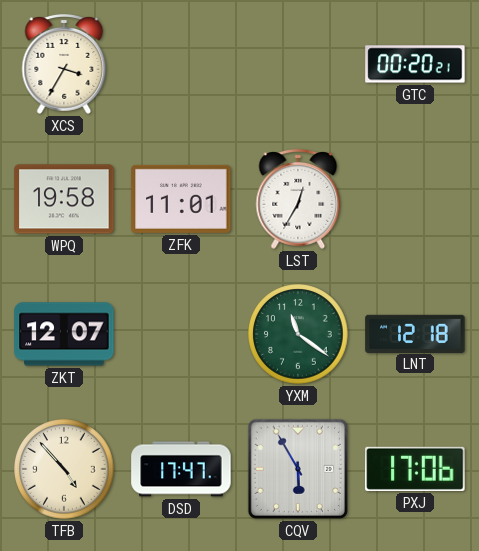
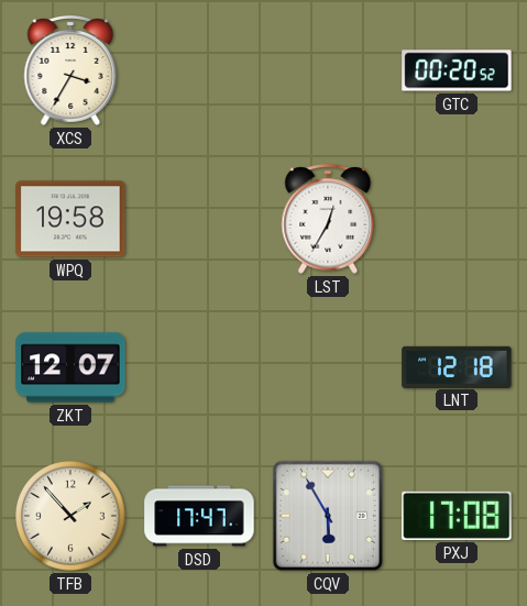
GTC: 00:20:21 -> 00:20:52 (457, 70)
ZFK: 11:01 -> none (181, 199)
YXM: 11:21 -> none (298, 334)
TFB: 4:53 -> 1:53 (70, 516)
PXJ: 17:06 -> 17:08 (457, 516)
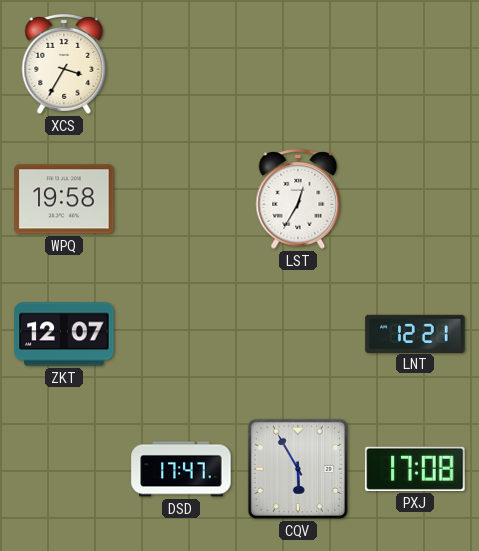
GTC: 00:20 -> none (457, 70)
LNT: 12:18 -> 12:21 (415, 333)
TFB: 1:53 -> none (70, 516)
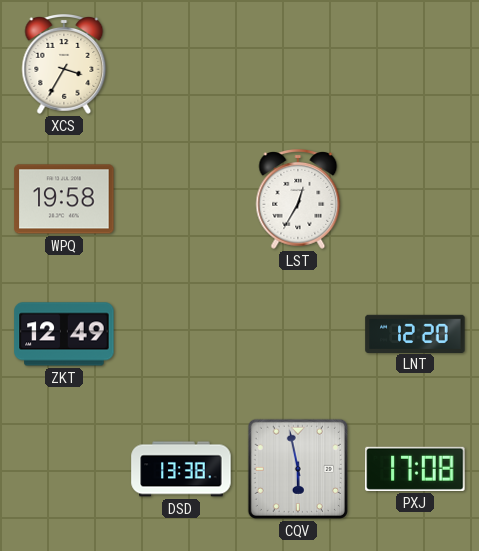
ZKT: 12:07 -> 12:49 (64, 334)
LNT: 12:21 -> 12:20 (415, 333)
DSD: 17:47 -> 13:38 (181, 469)
CQV: 5:55 -> 5:58 (298, 469)
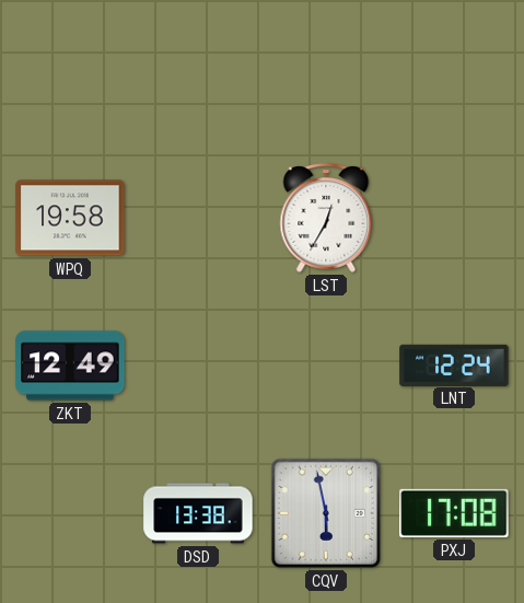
XCS: 3:35 -> none (64, 65)
LNT: 12:20 -> 12:24 (454, 364)
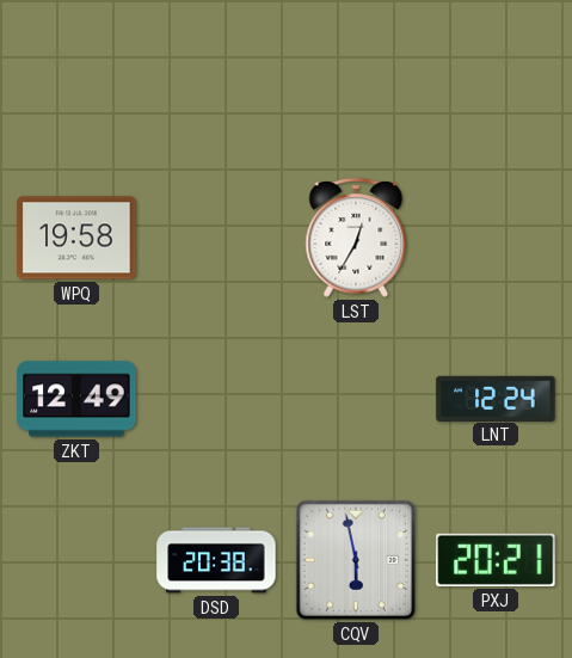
DSD: 13:38 -> 20:38 (216, 560)
PXJ: 17:08 -> 20:21 (496, 560)
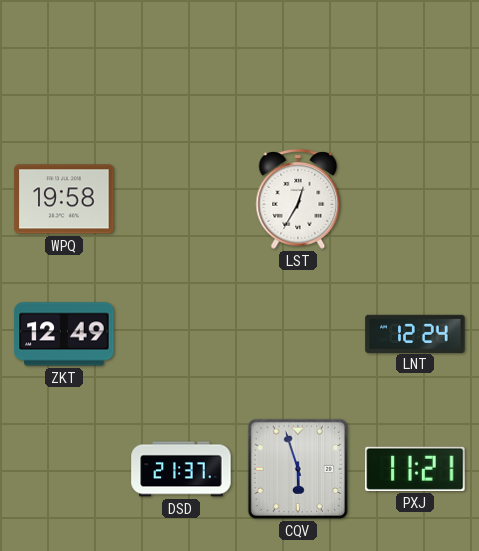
DSD: 20:38 -> 21:37 (181, 469)
CQV: 5:58 -> 5:57 (298, 469)
PXJ: 20:21 -> 11:21 (415, 469)
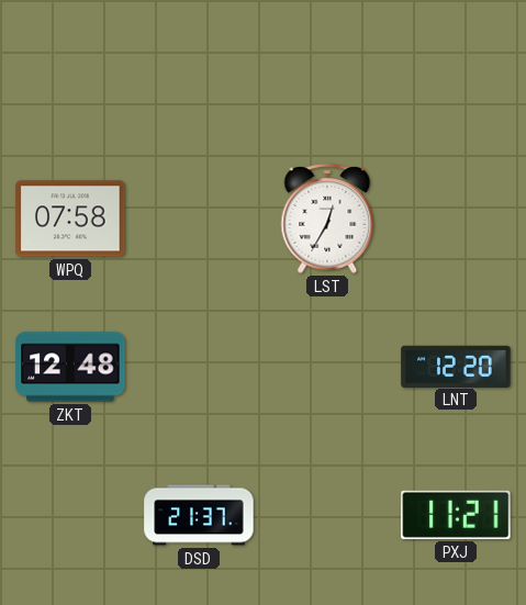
WPQ: 19:58 -> 07:58 (70, 219)
ZKT: 12:49 -> 12:48 (70, 367)
LNT: 12:24 -> 12:20 (456, 366)
CQV: 5:57 -> none (298, 469)
